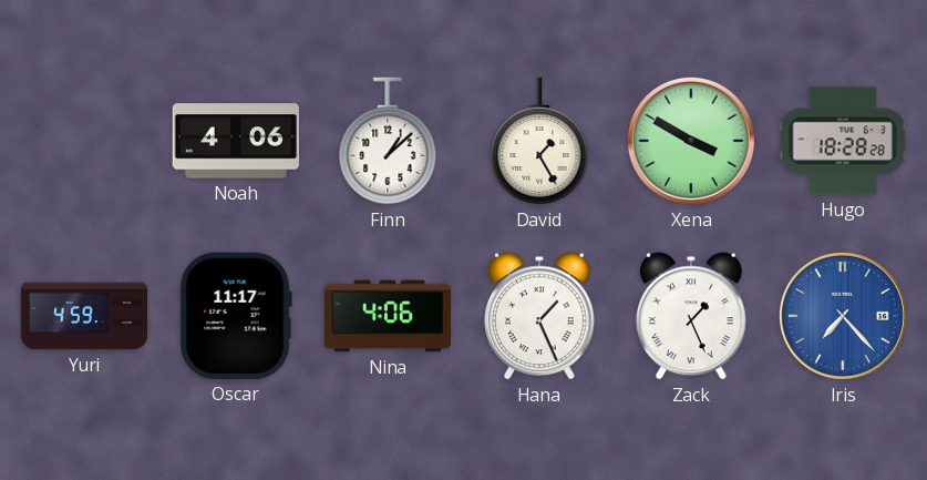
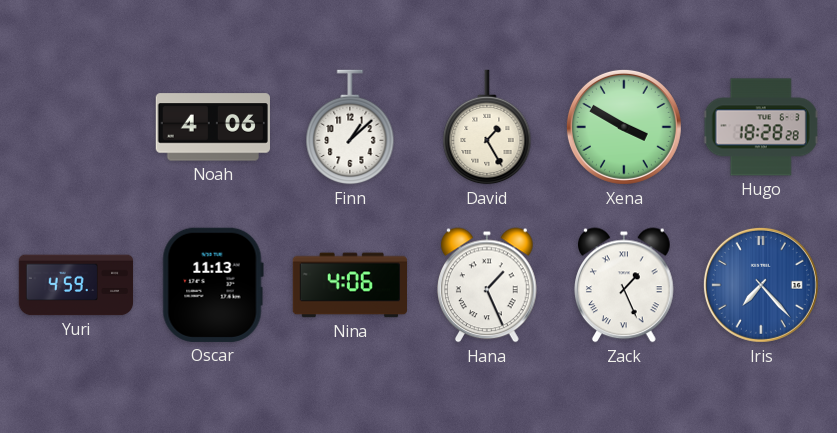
Oscar: 11:17 -> 11:13 (213, 285)
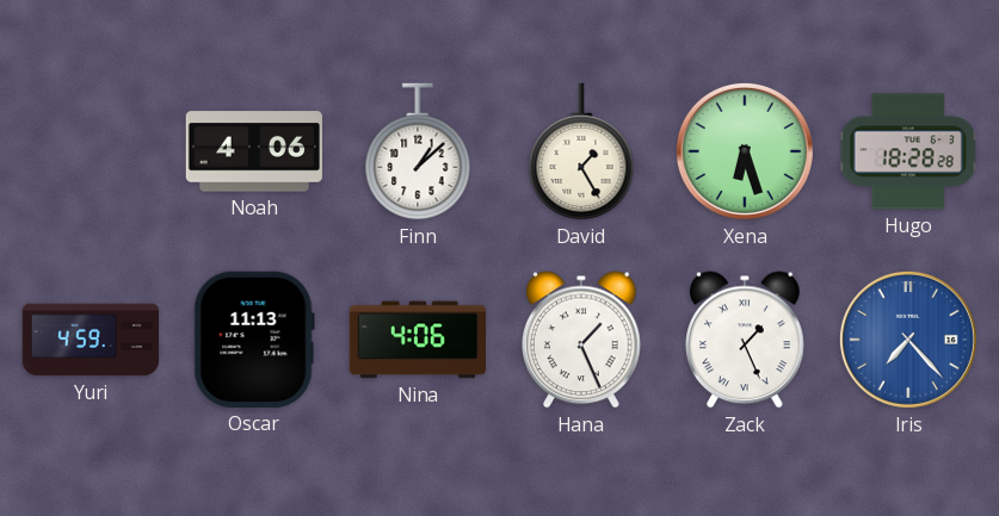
Xena: 3:50 -> 6:27 (745, 151)
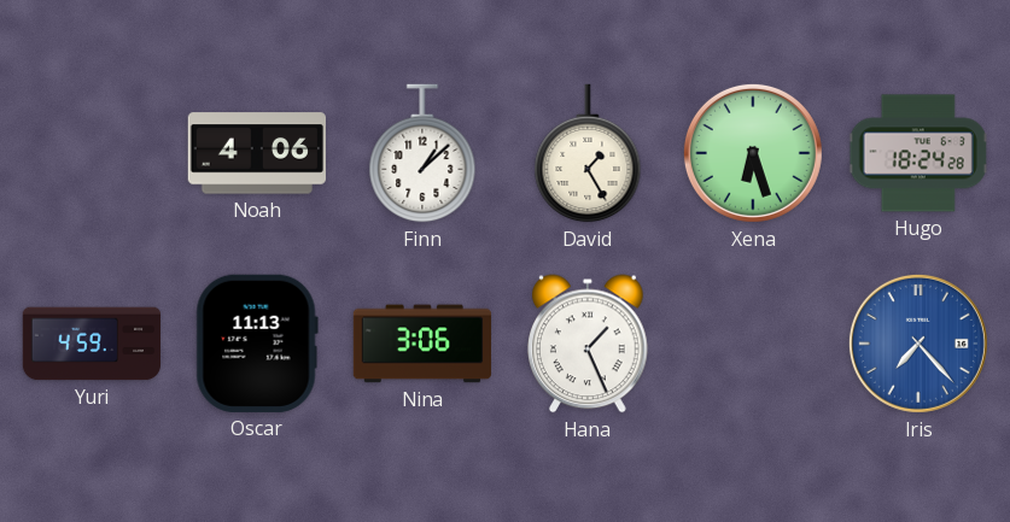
Hugo: 18:28 -> 18:24 (918, 153)
Nina: 4:06 -> 3:06 (421, 344)
Zack: 1:26 -> none (746, 340)
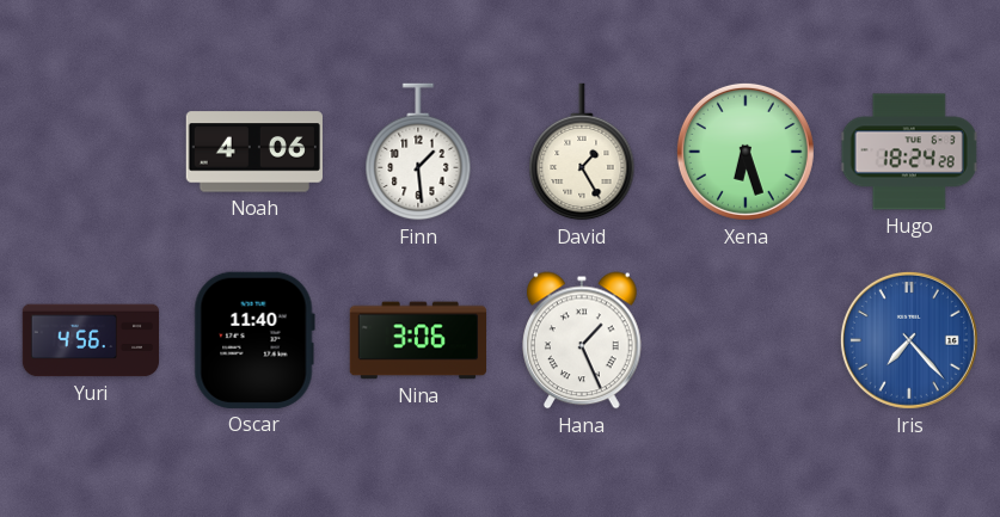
Finn: 1:08 -> 1:29 (418, 152)
Yuri: 4:59 -> 4:56 (91, 340)
Oscar: 11:13 -> 11:40 (254, 340)
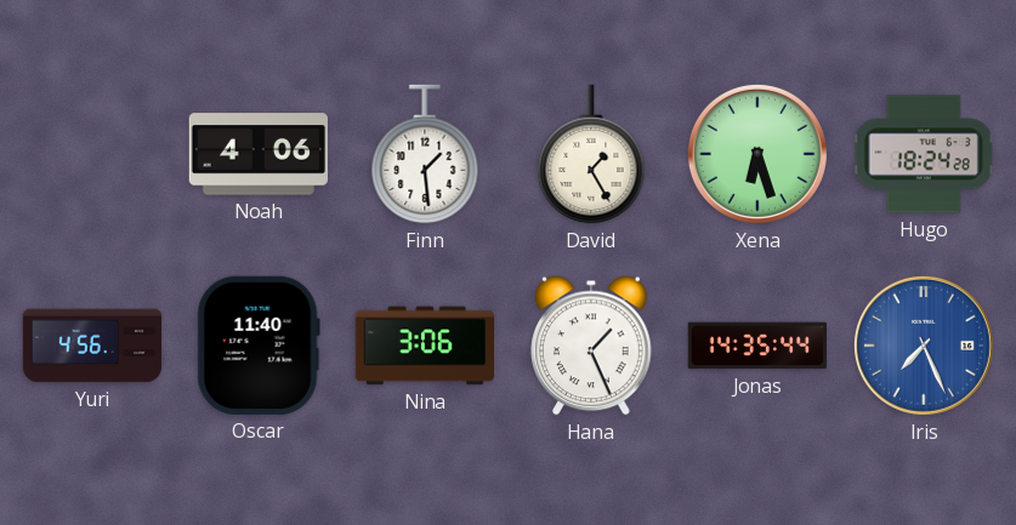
Jonas: none -> 14:35 (756, 346)
Iris: 7:23 -> 7:26 (924, 346)
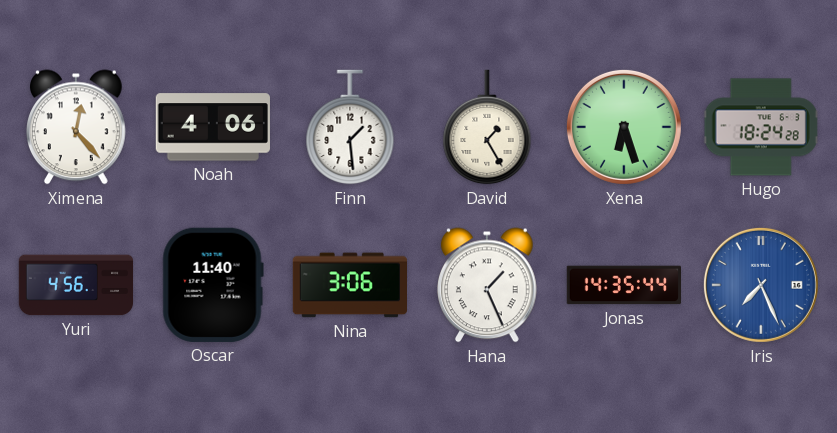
Ximena: none -> 12:23 (77, 127)
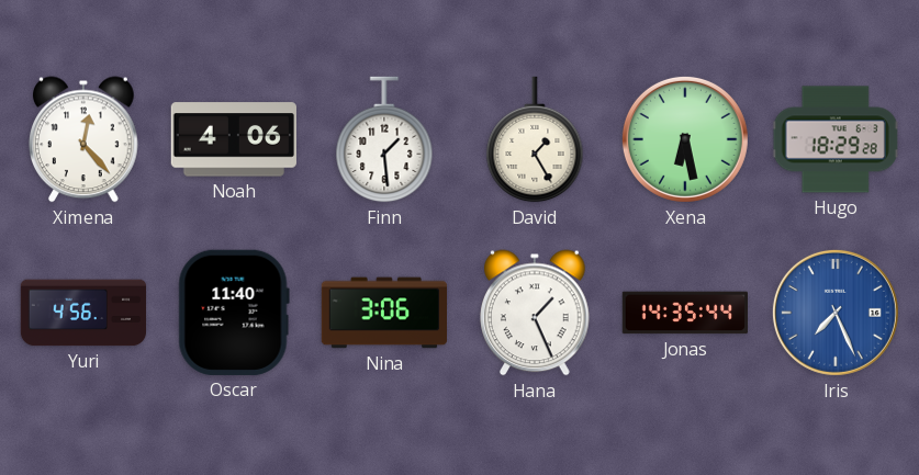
Xena: 6:27 -> 6:28 (685, 139)
Hugo: 18:24 -> 18:29 (836, 139)
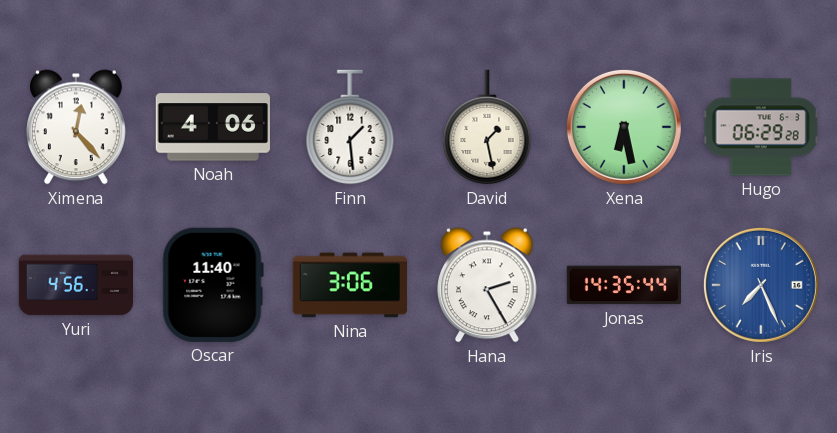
David: 1:25 -> 1:28 (487, 127)
Hugo: 18:29 -> 06:29 (761, 127)
Hana: 1:26 -> 2:25 (488, 285)
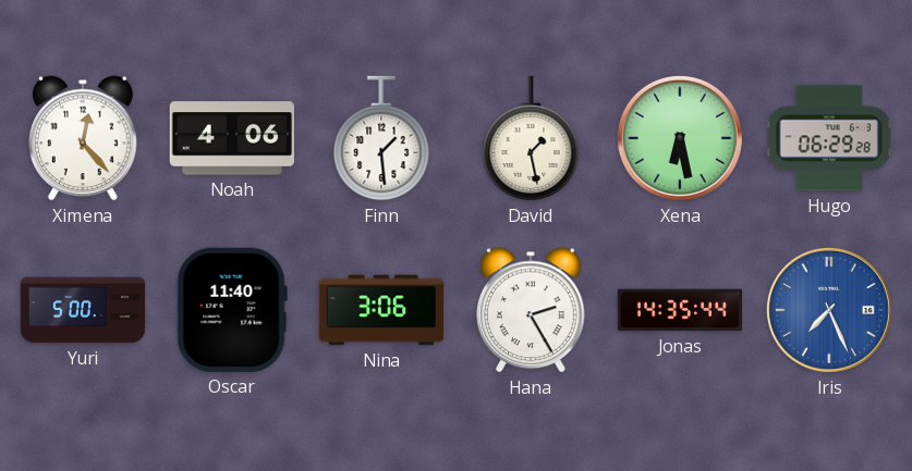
Yuri: 4:56 -> 5:00 (83, 310)
